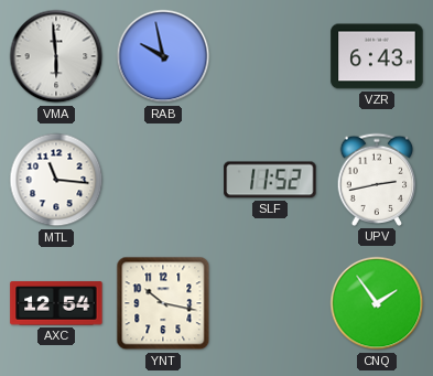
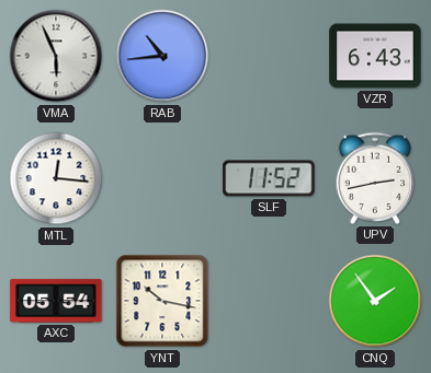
VMA: 5:59 -> 5:56 (56, 56)
RAB: 9:58 -> 10:44 (162, 56)
MTL: 11:16 -> 12:16 (56, 178)
AXC: 12:54 -> 05:54 (56, 301)
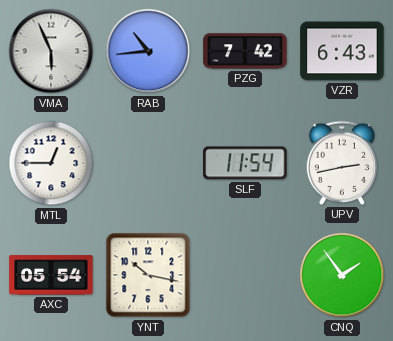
PZG: none -> 7:42 (245, 51)
MTL: 12:16 -> 12:45 (51, 163)
SLF: 11:52 -> 11:54 (245, 163)
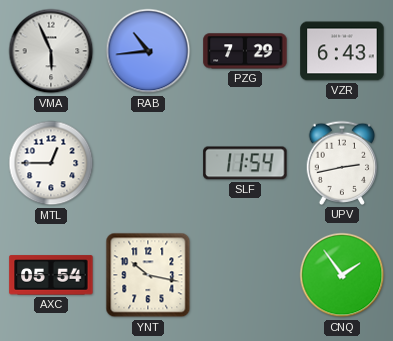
PZG: 7:42 -> 7:29 (245, 51)
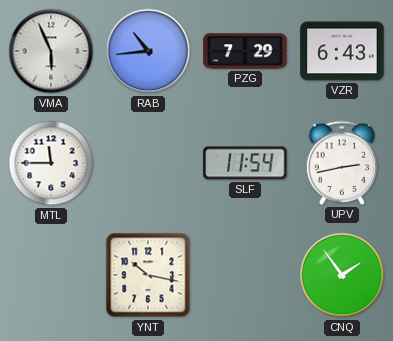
MTL: 12:45 -> 11:45 (51, 163)
AXC: 05:54 -> none (51, 275)
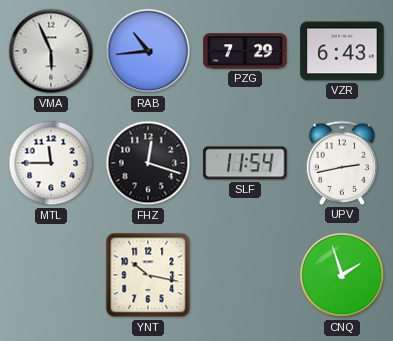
FHZ: none -> 12:18 (148, 163)
CNQ: 1:54 -> 1:57 (342, 275)
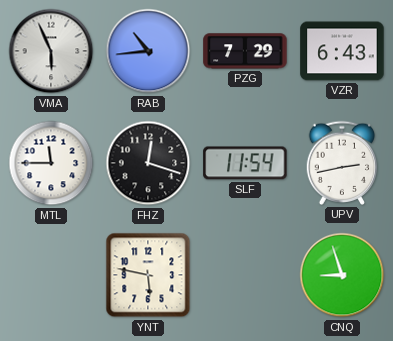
YNT: 10:17 -> 5:47 (148, 275)
CNQ: 1:57 -> 8:57 (342, 275)
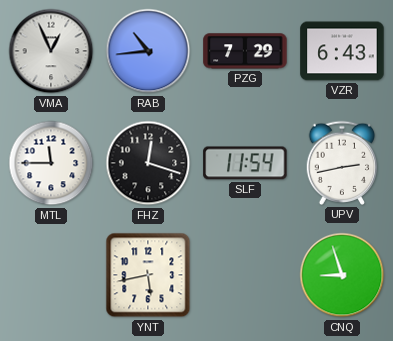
VMA: 5:56 -> 12:56 (51, 51)
YNT: 5:47 -> 5:43 (148, 275)
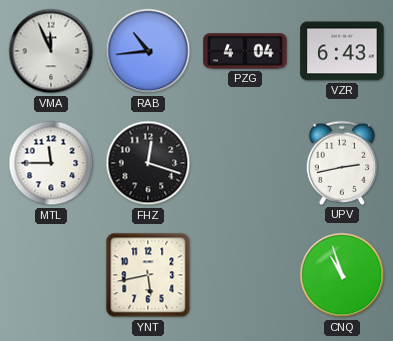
VMA: 12:56 -> 11:56 (51, 51)
PZG: 7:29 -> 4:04 (245, 51)
SLF: 11:54 -> none (245, 163)
CNQ: 8:57 -> 10:57 (342, 275)
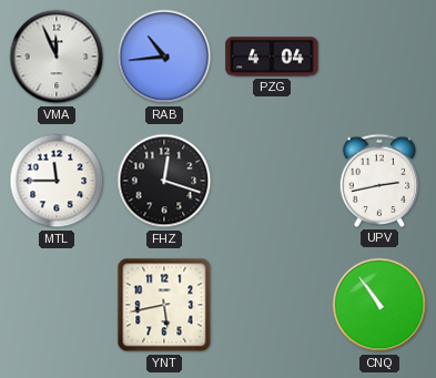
VZR: 6:43 -> none (342, 51)
CNQ: 10:57 -> 10:54 (379, 305)
